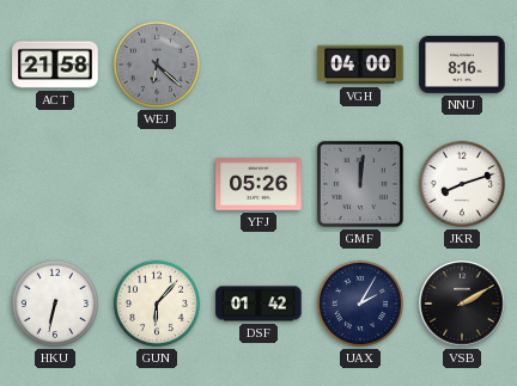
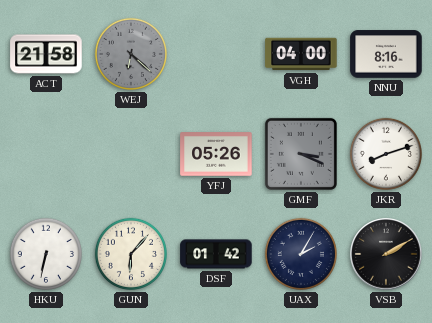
GMF: 12:01 -> 3:19 (301, 154)
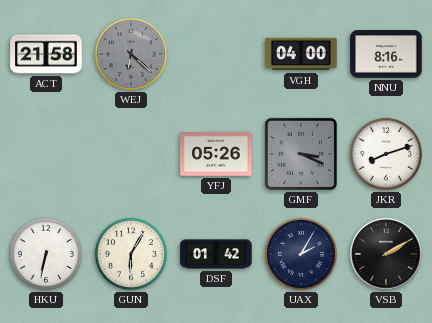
GUN: 6:07 -> 6:05 (131, 254)
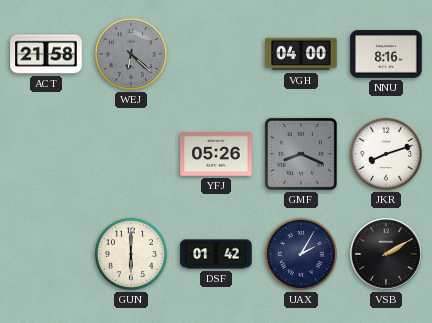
GMF: 3:19 -> 8:19 (301, 154)
HKU: 6:32 -> none (46, 254)
GUN: 6:05 -> 6:00 (131, 254)
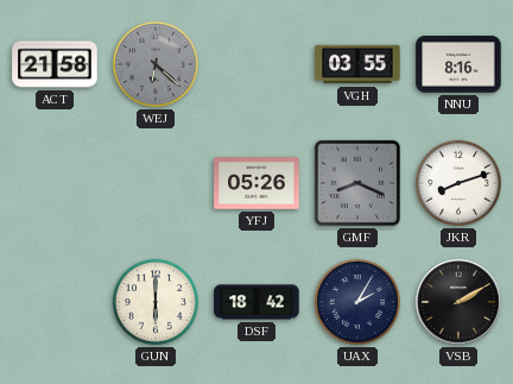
VGH: 04:00 -> 03:55 (357, 64)
DSF: 01:42 -> 18:42 (256, 302)
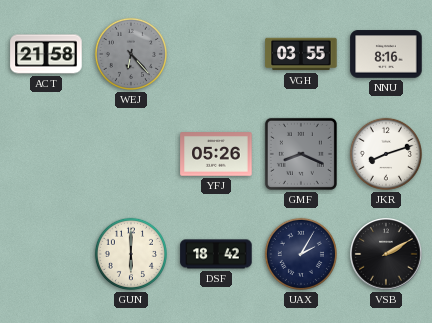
WEJ: 6:22 -> 6:23 (131, 54)
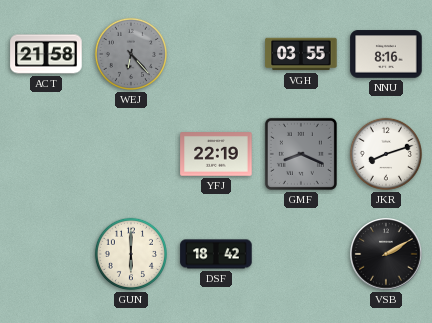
YFJ: 05:26 -> 22:19 (216, 154)
UAX: 2:05 -> none (301, 254)
